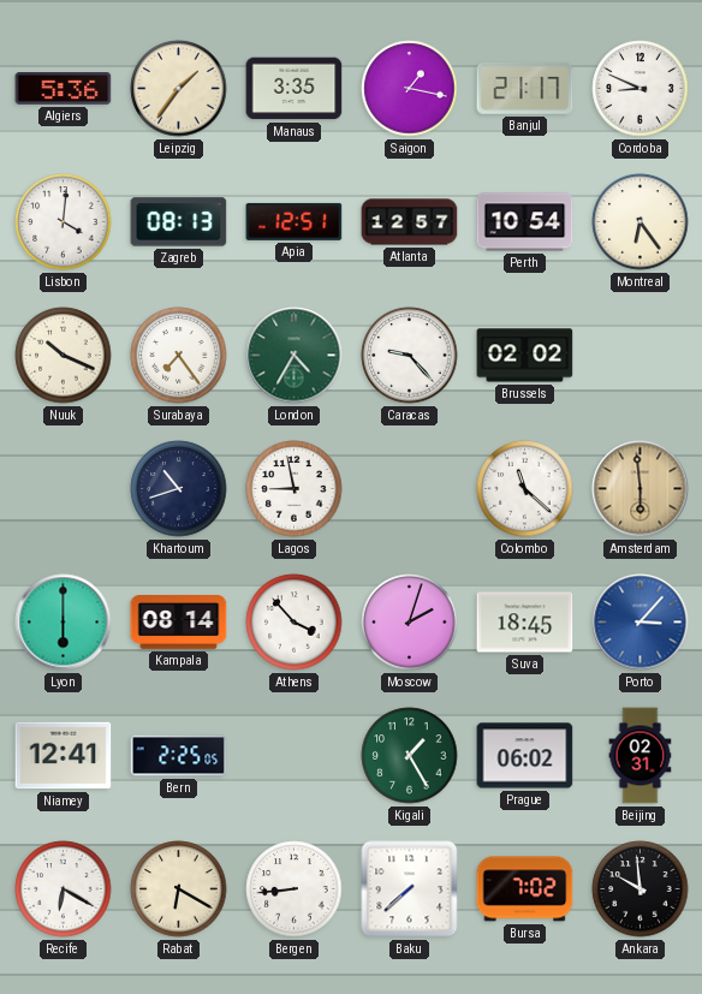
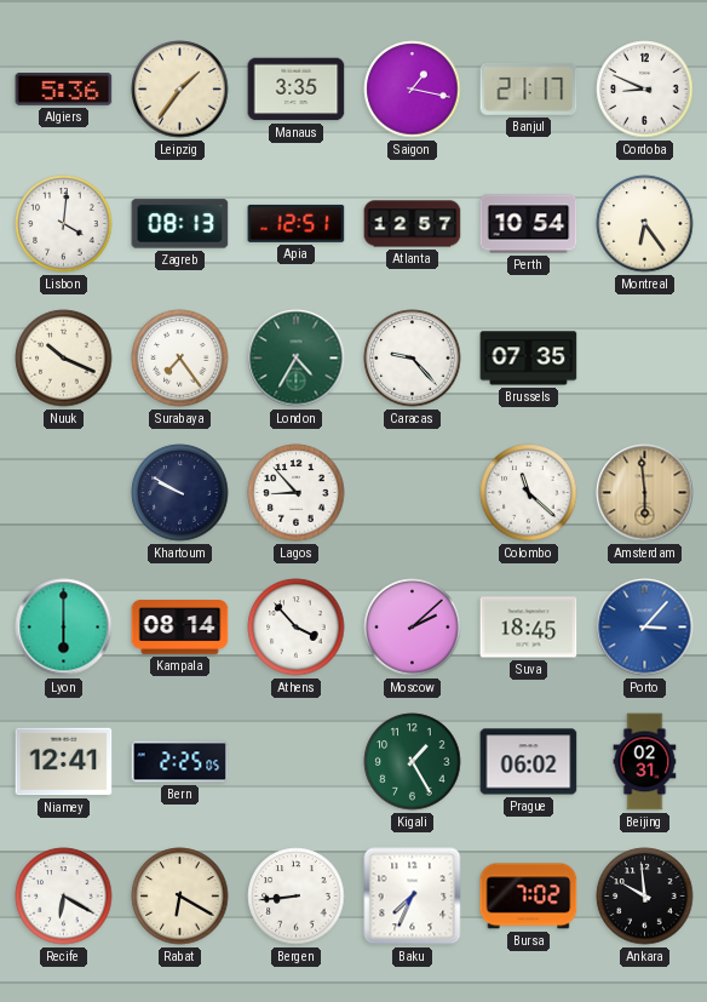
Brussels: 02:02 -> 07:35 (529, 359)
Khartoum: 10:42 -> 9:50 (180, 493)
Lagos: 8:58 -> 8:53 (297, 493)
Moscow: 2:03 -> 2:08 (413, 628)
Baku: 7:38 -> 7:34 (413, 897)
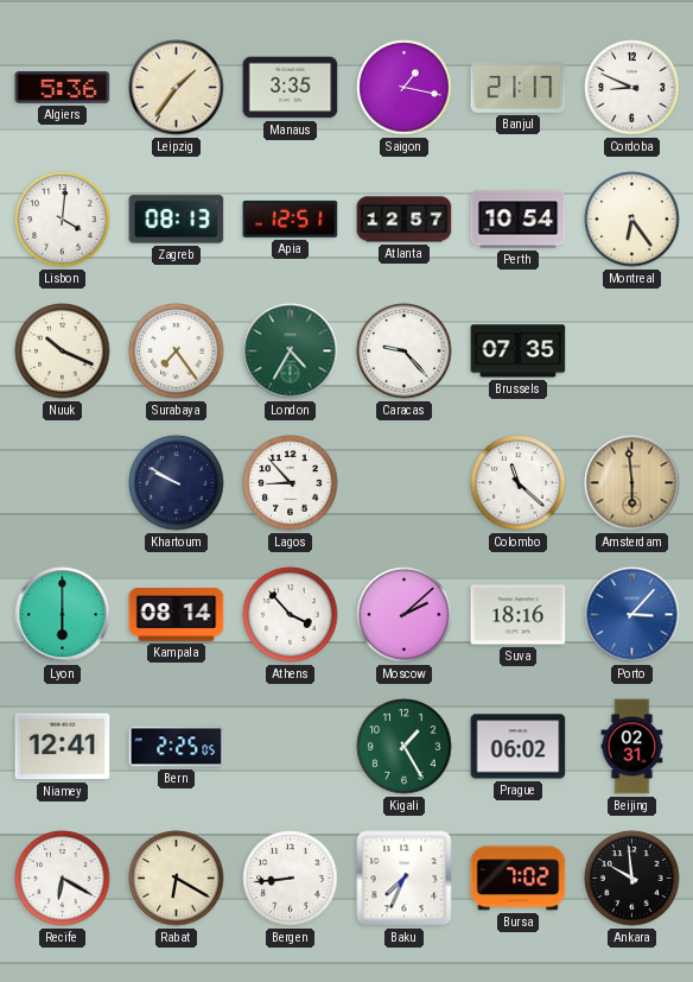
Suva: 18:45 -> 18:16 (519, 615)
